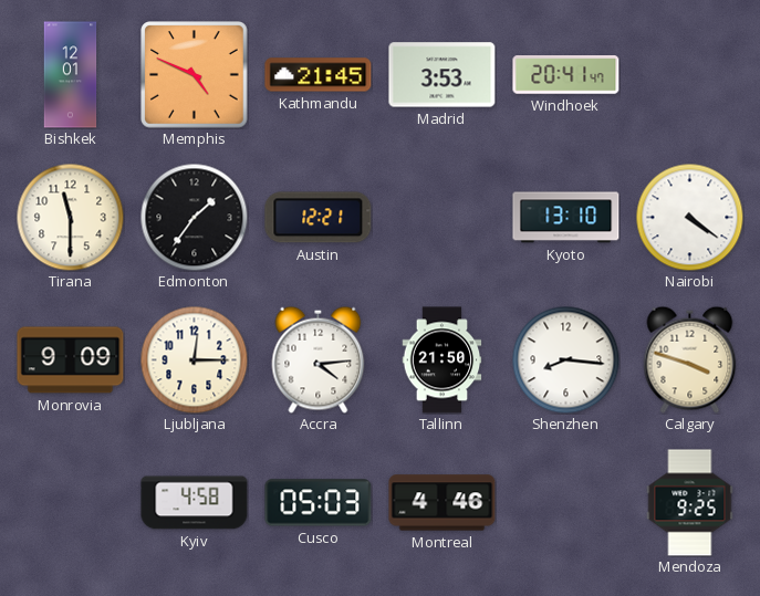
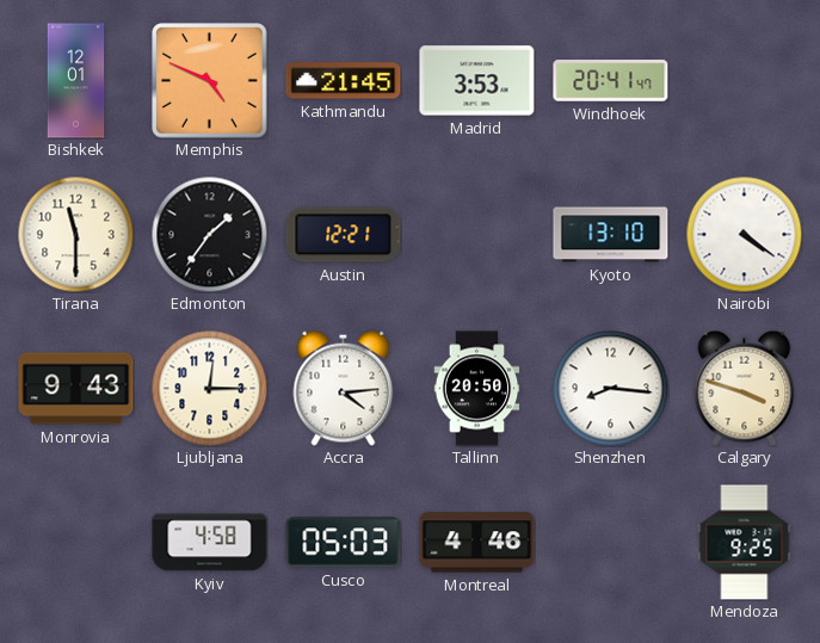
Monrovia: 9:09 -> 9:43 (76, 389)
Tallinn: 21:50 -> 20:50 (477, 389)
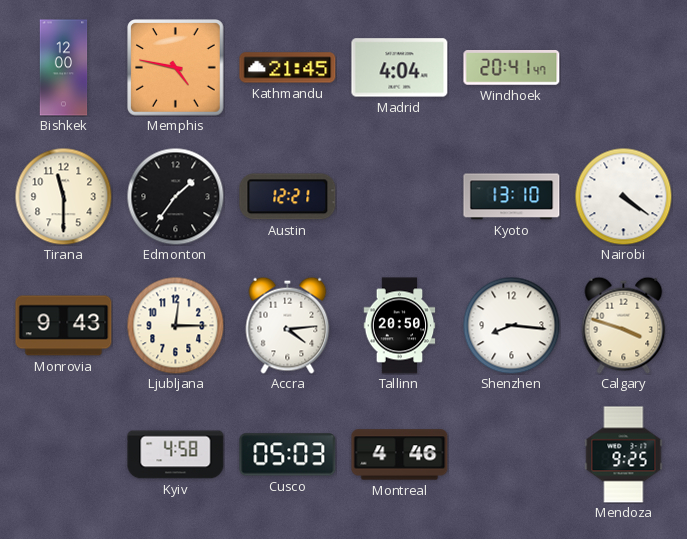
Bishkek: 12:01 -> 12:00 (64, 68)
Memphis: 4:49 -> 4:47 (176, 68)
Madrid: 3:53 -> 4:04 (400, 68)
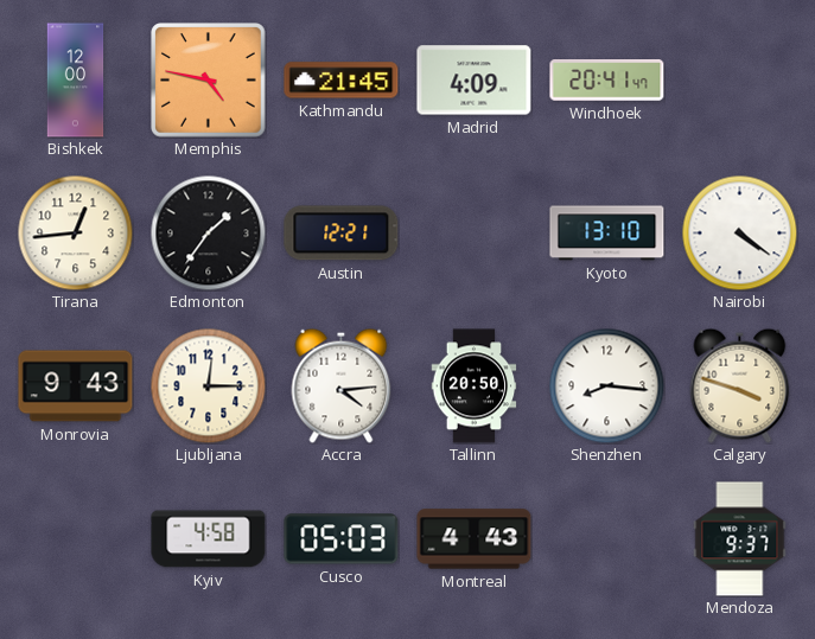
Madrid: 4:04 -> 4:09 (475, 81)
Tirana: 11:30 -> 12:44 (75, 232)
Montreal: 4:46 -> 4:43 (475, 539)
Mendoza: 9:25 -> 9:37 (740, 539)
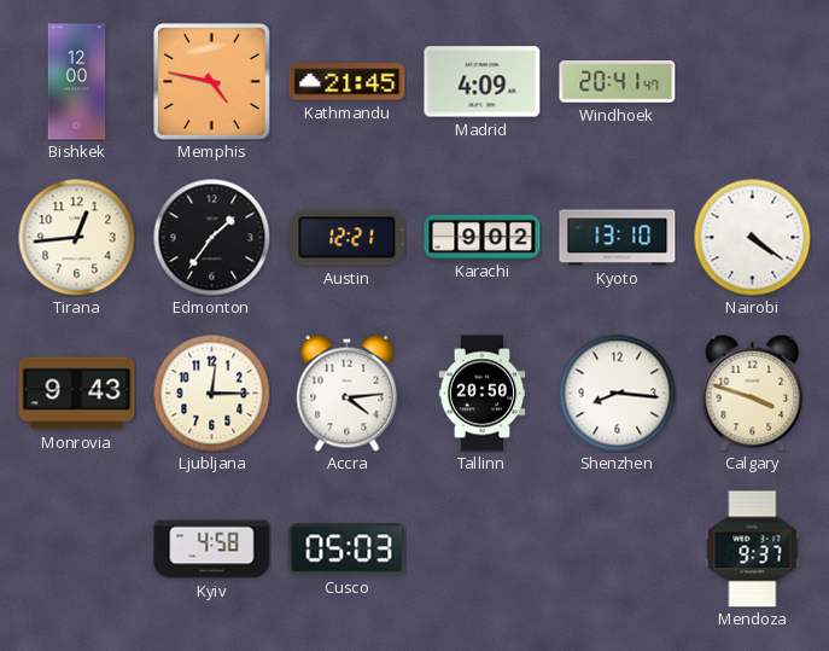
Karachi: none -> 9:02 (483, 237)
Montreal: 4:43 -> none (475, 539)
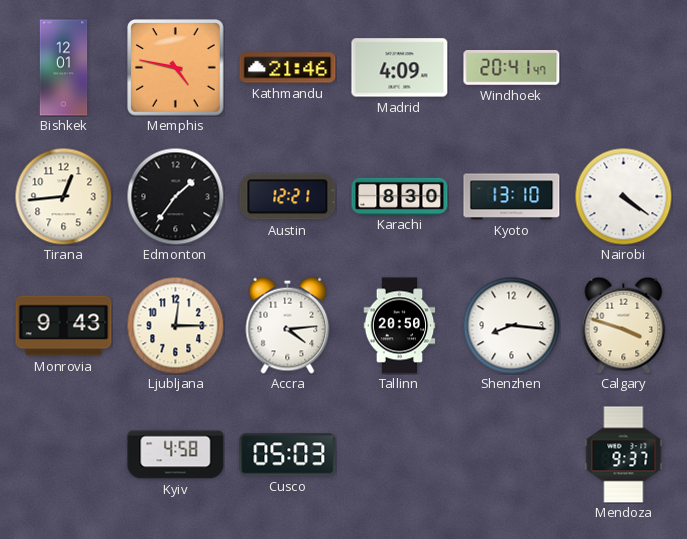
Bishkek: 12:00 -> 12:01 (64, 68)
Kathmandu: 21:45 -> 21:46 (288, 68)
Karachi: 9:02 -> 8:30 (400, 196)
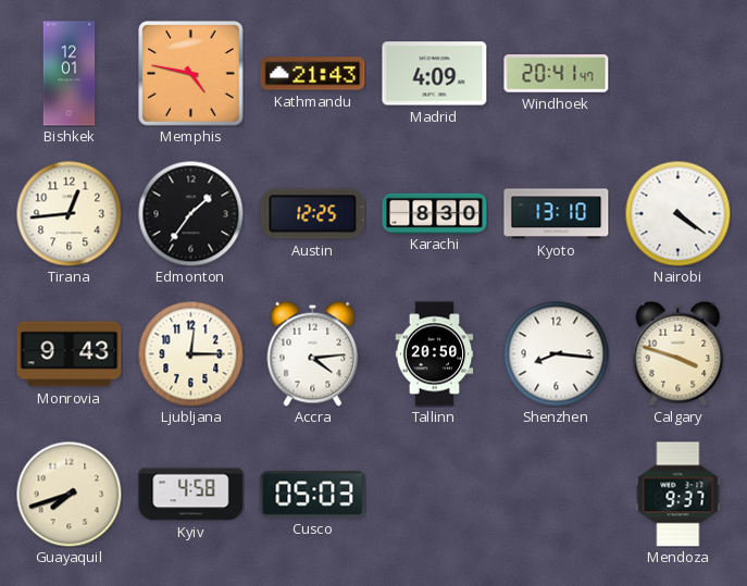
Kathmandu: 21:46 -> 21:43 (313, 74)
Austin: 12:21 -> 12:25 (313, 214)
Guayaquil: none -> 7:42 (69, 494)
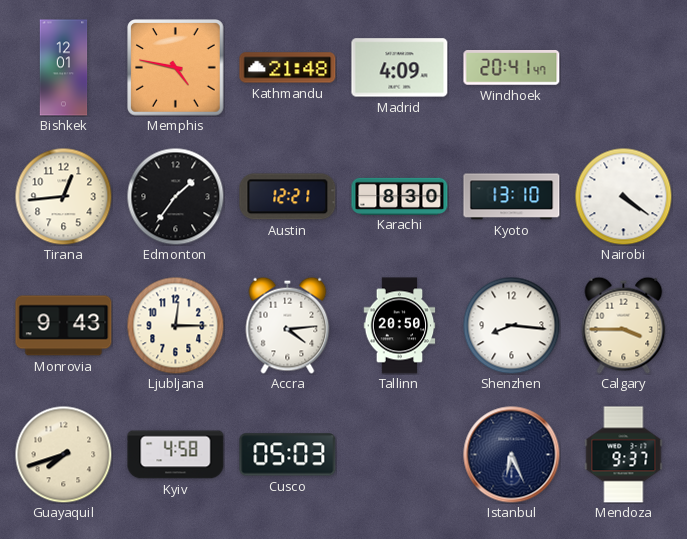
Kathmandu: 21:43 -> 21:48 (288, 68)
Austin: 12:25 -> 12:21 (288, 197)
Calgary: 3:48 -> 3:45 (624, 325)
Istanbul: none -> 6:26 (512, 455)
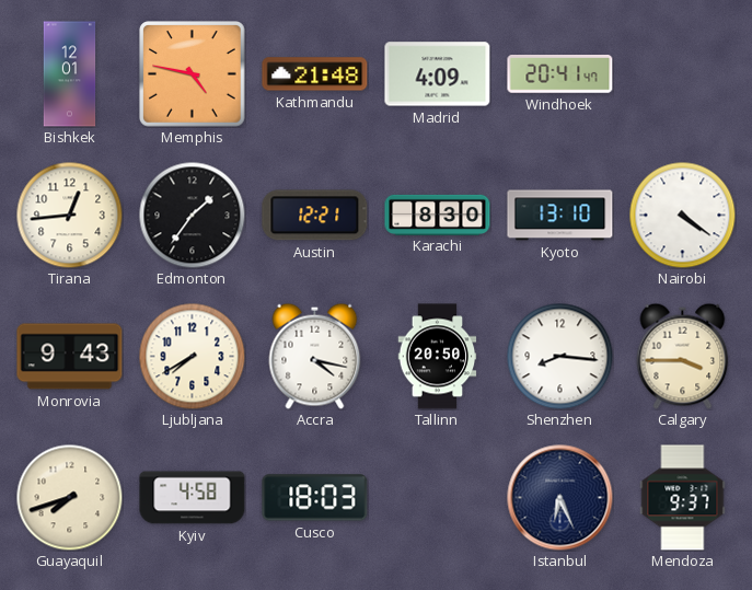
Ljubljana: 12:15 -> 7:40 (192, 356)
Accra: 4:14 -> 4:17 (315, 356)
Cusco: 05:03 -> 18:03 (315, 498)
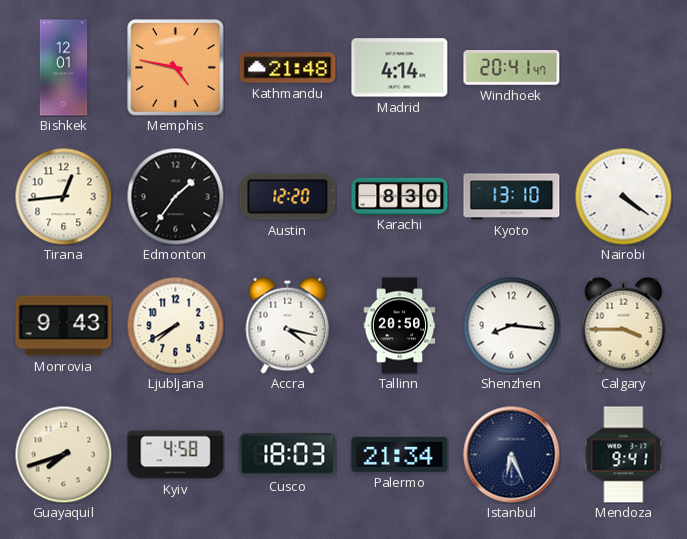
Madrid: 4:09 -> 4:14 (400, 68)
Austin: 12:21 -> 12:20 (288, 197)
Palermo: none -> 21:34 (400, 454)
Mendoza: 9:37 -> 9:41 (624, 455)
